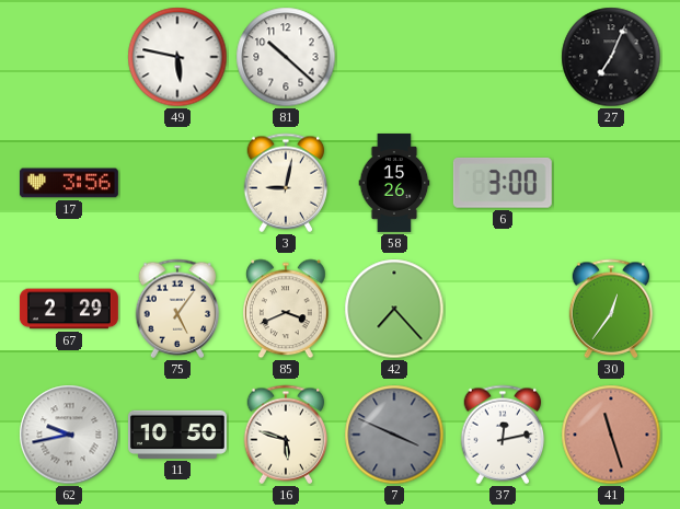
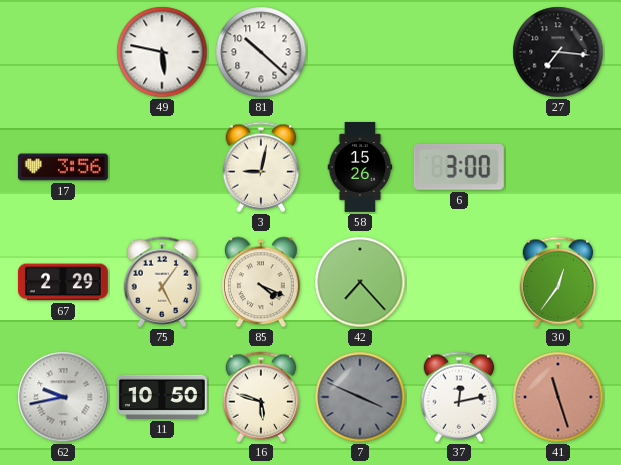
27: 7:04 -> 7:16 (558, 52)
85: 3:41 -> 4:19 (262, 282)
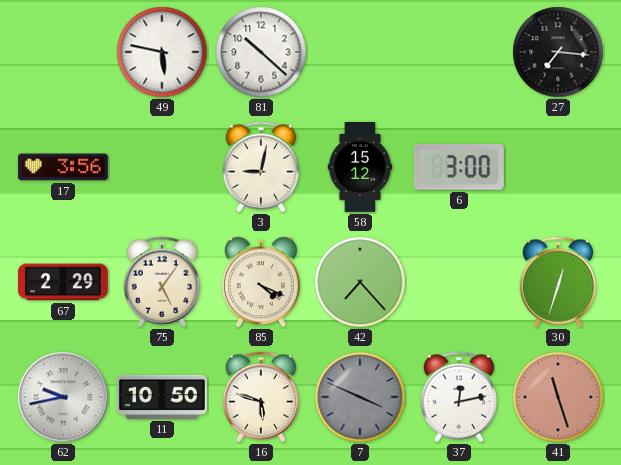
58: 15:26 -> 15:12 (360, 167)
30: 12:36 -> 12:33 (558, 282)
